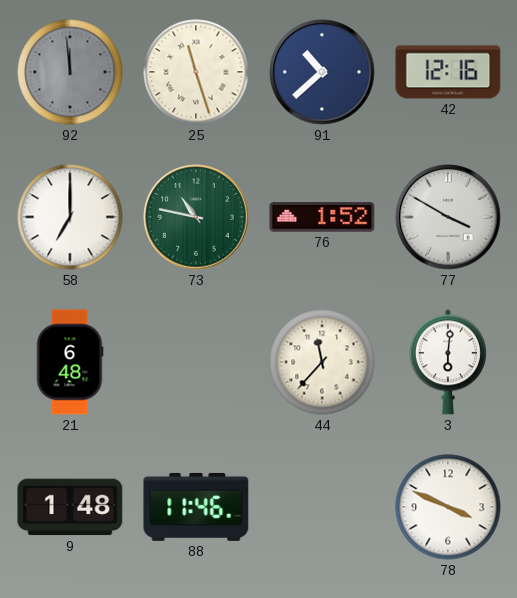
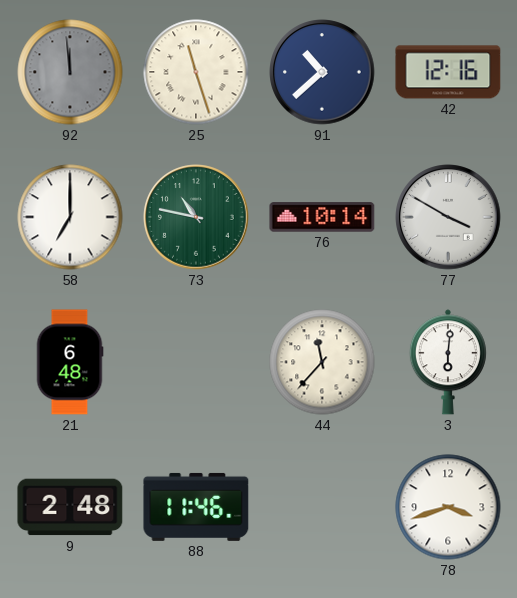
76: 1:52 -> 10:14 (322, 217)
9: 1:48 -> 2:48 (70, 507)
78: 3:49 -> 3:42 (448, 507)
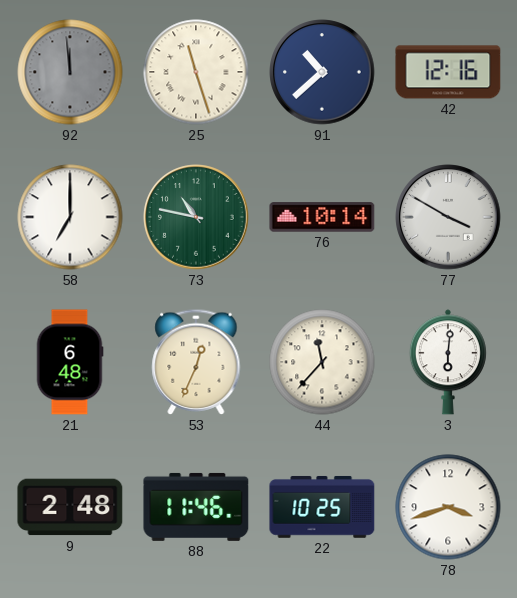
53: none -> 12:34 (196, 362)
22: none -> 10:25 (322, 507)
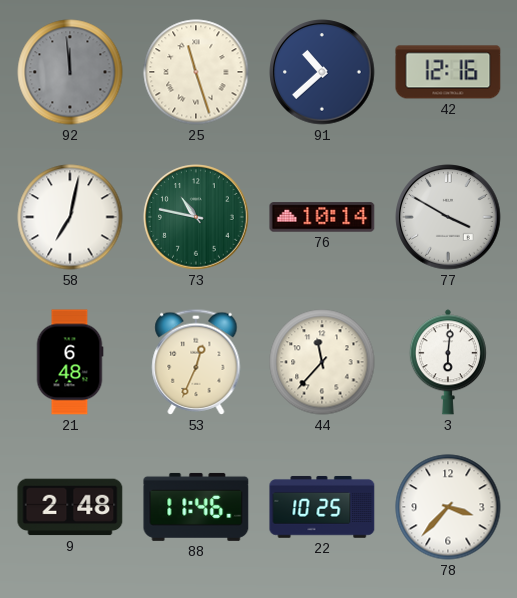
58: 7:00 -> 7:02 (70, 217)
78: 3:42 -> 3:37 (448, 507)
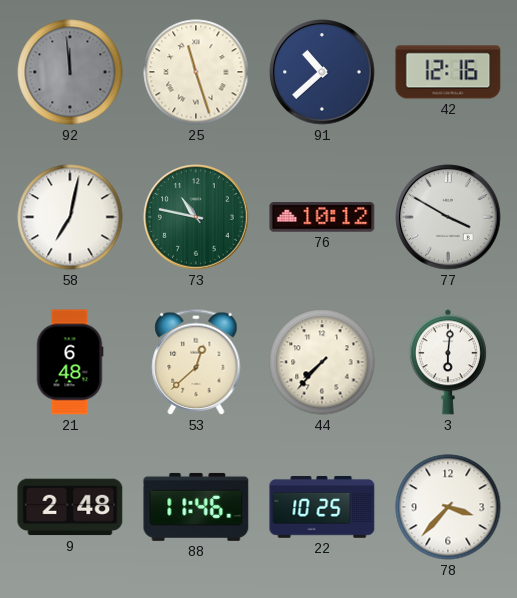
76: 10:14 -> 10:12 (322, 217)
53: 12:34 -> 12:38 (196, 362)
44: 11:37 -> 7:37 (322, 362)
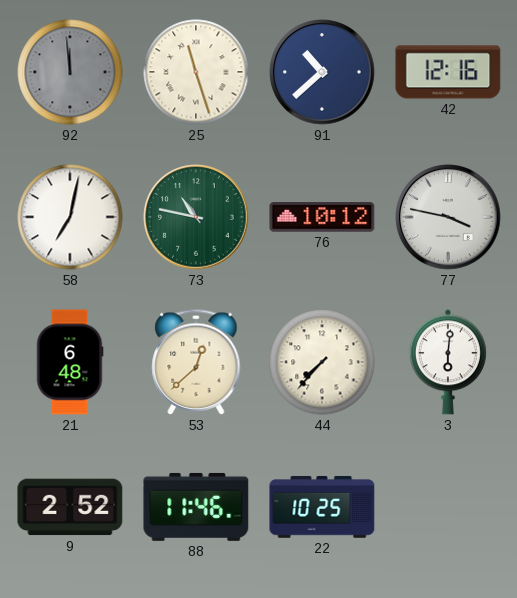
77: 3:50 -> 3:47 (448, 217)
9: 2:48 -> 2:52 (70, 507)
78: 3:37 -> none (448, 507)
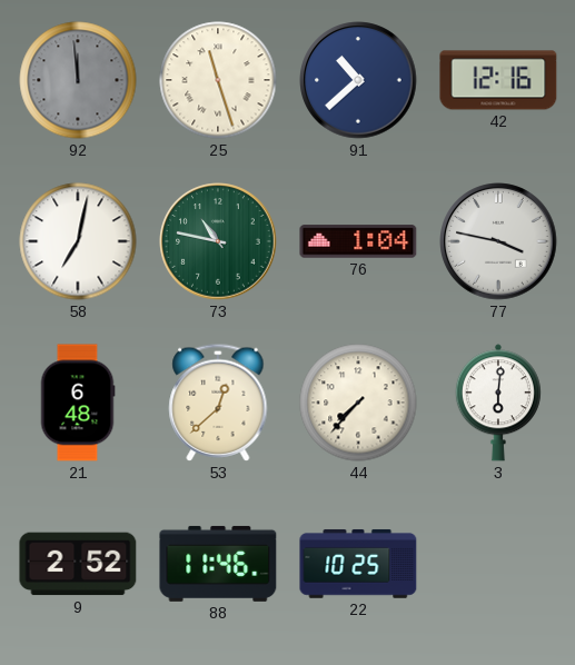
76: 10:12 -> 1:04 (358, 241)
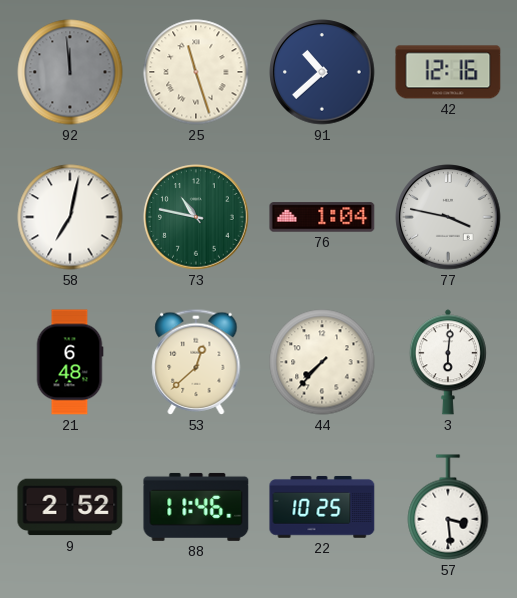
57: none -> 3:29 (448, 507)
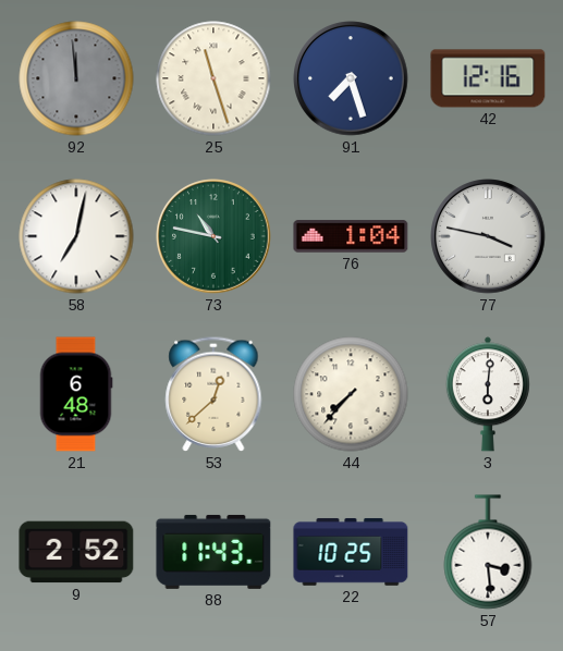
91: 10:38 -> 7:27 (351, 78)
88: 11:46 -> 11:43 (213, 552)
